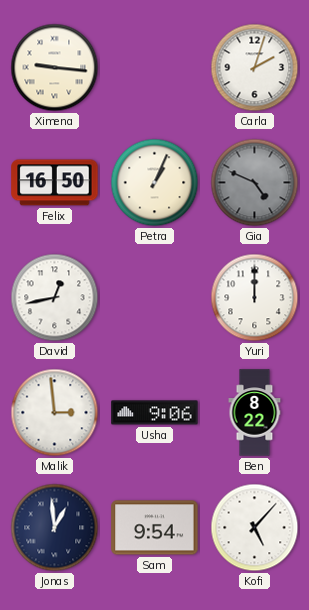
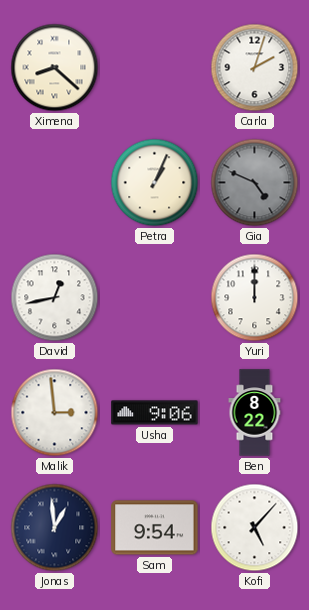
Ximena: 9:16 -> 8:22 (55, 68)
Felix: 16:50 -> none (55, 183)
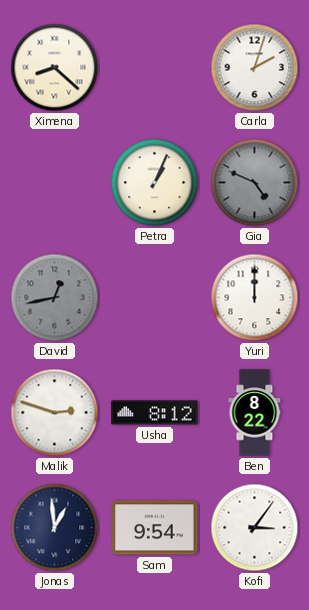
David dial: white -> grey (55, 298)
Malik: 2:59 -> 2:48 (55, 413)
Usha: 9:06 -> 8:12 (155, 413)
Kofi: 5:07 -> 3:06 (255, 528)
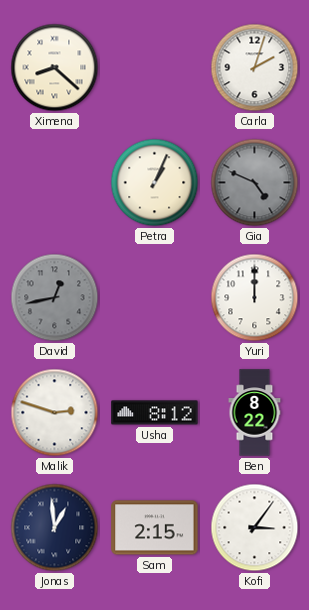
Sam: 9:54 -> 2:15 (155, 528)
